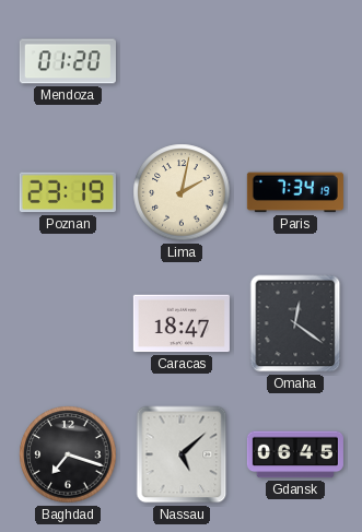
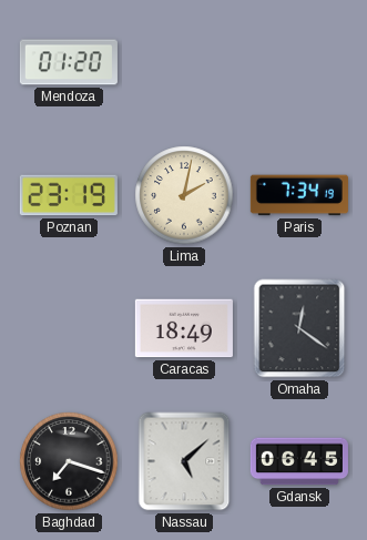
Caracas: 18:47 -> 18:49 (184, 328)
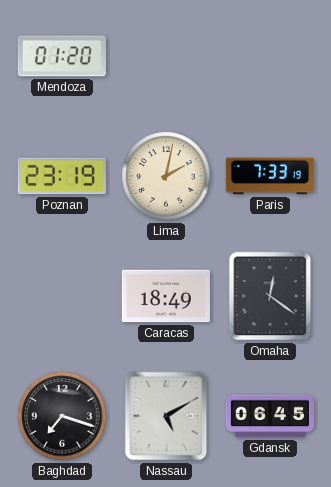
Paris: 7:34 -> 7:33 (270, 176)
Nassau: 5:08 -> 5:10 (166, 416)
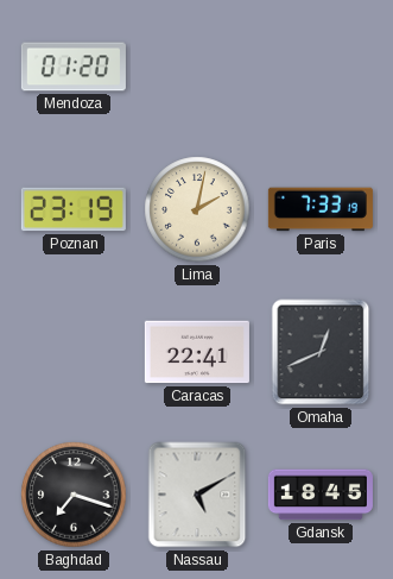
Caracas: 18:49 -> 22:41 (197, 352)
Omaha: 12:21 -> 12:41 (321, 352)
Gdansk: 06:45 -> 18:45 (321, 495)
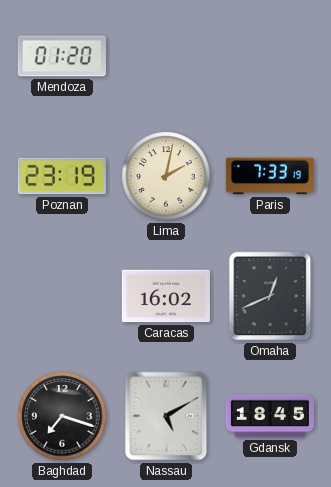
Caracas: 22:41 -> 16:02 (166, 296)
